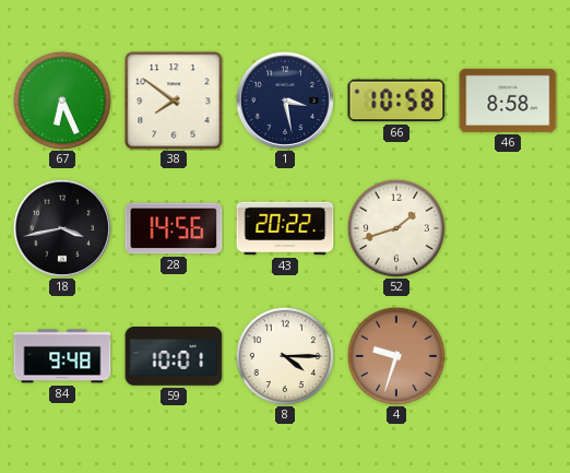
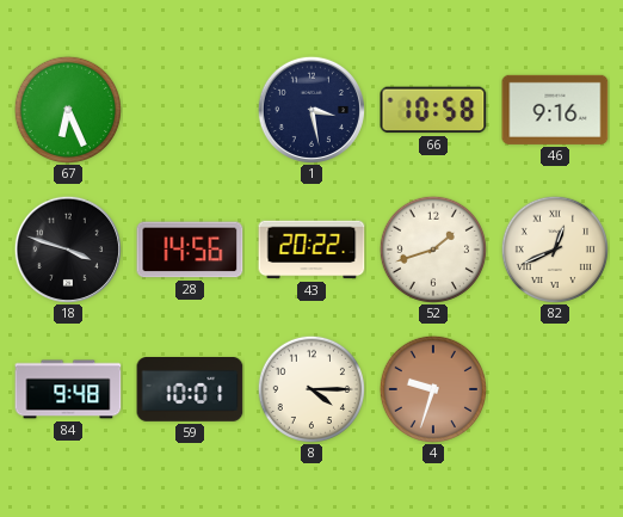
38: 7:51 -> none (174, 100)
46: 8:58 -> 9:16 (555, 110)
18: 3:43 -> 3:48 (68, 250)
82: none -> 12:41 (554, 248)
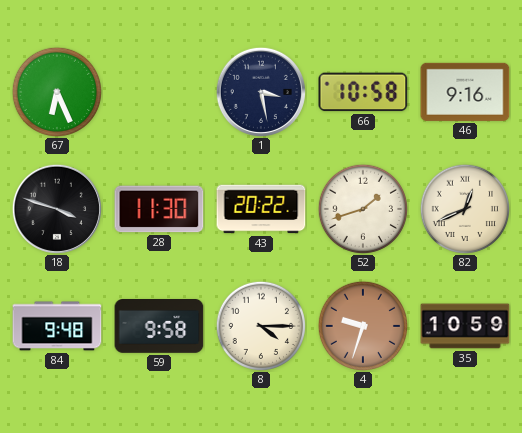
28: 14:56 -> 11:30 (159, 209)
59: 10:01 -> 9:58 (159, 327)
35: none -> 10:59 (465, 326)
